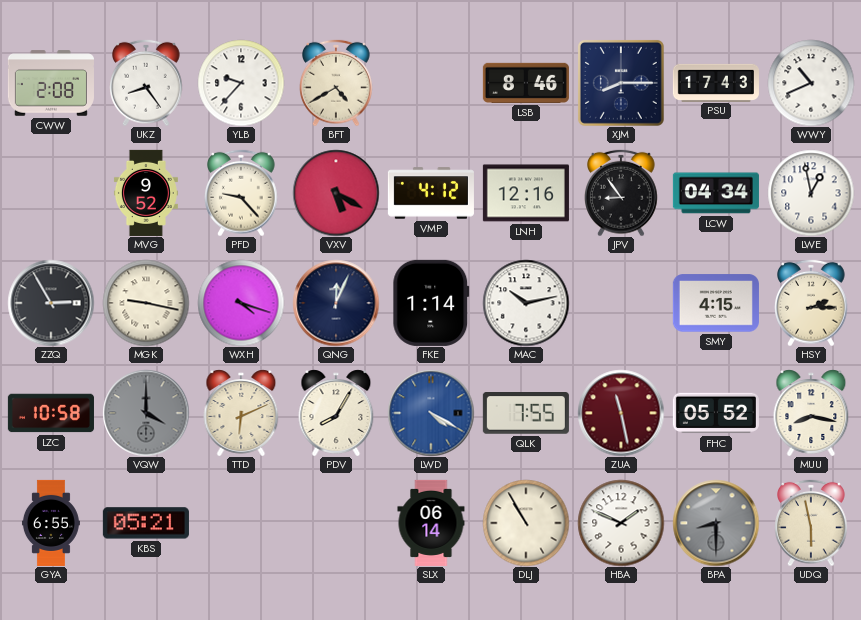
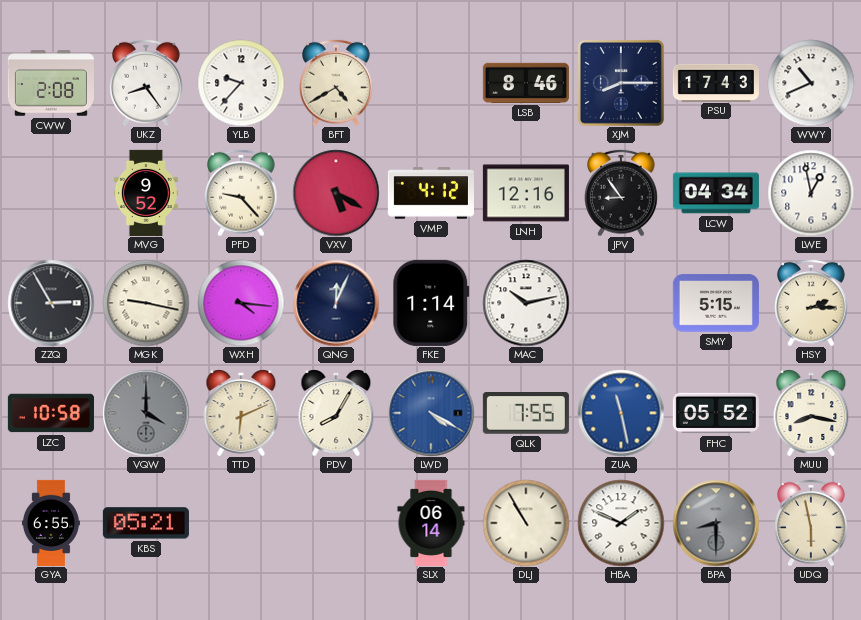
WXH: 4:18 -> 4:16 (241, 303)
SMY: 4:15 -> 5:15 (716, 303)
ZUA dial: burgundy -> blue (621, 413)
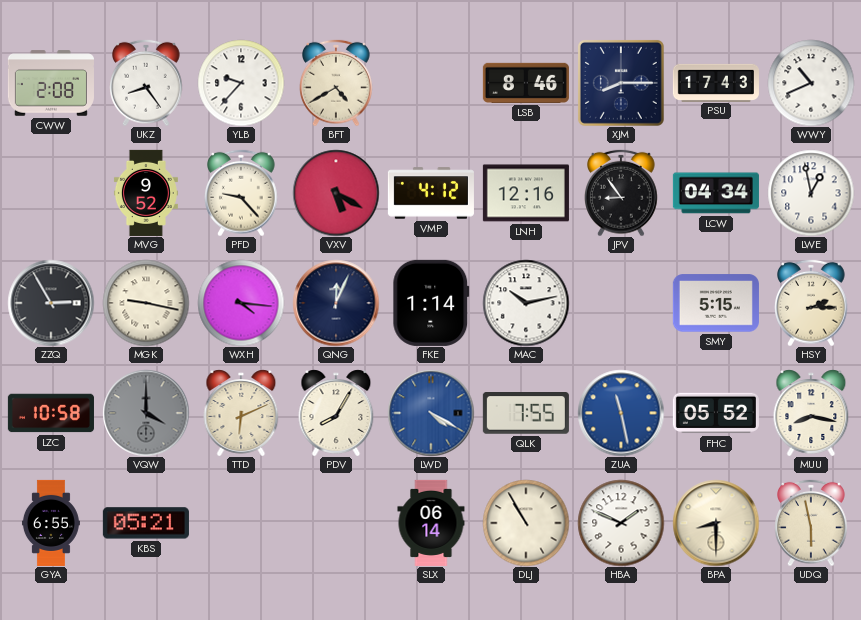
BPA dial: grey -> cream (716, 523)
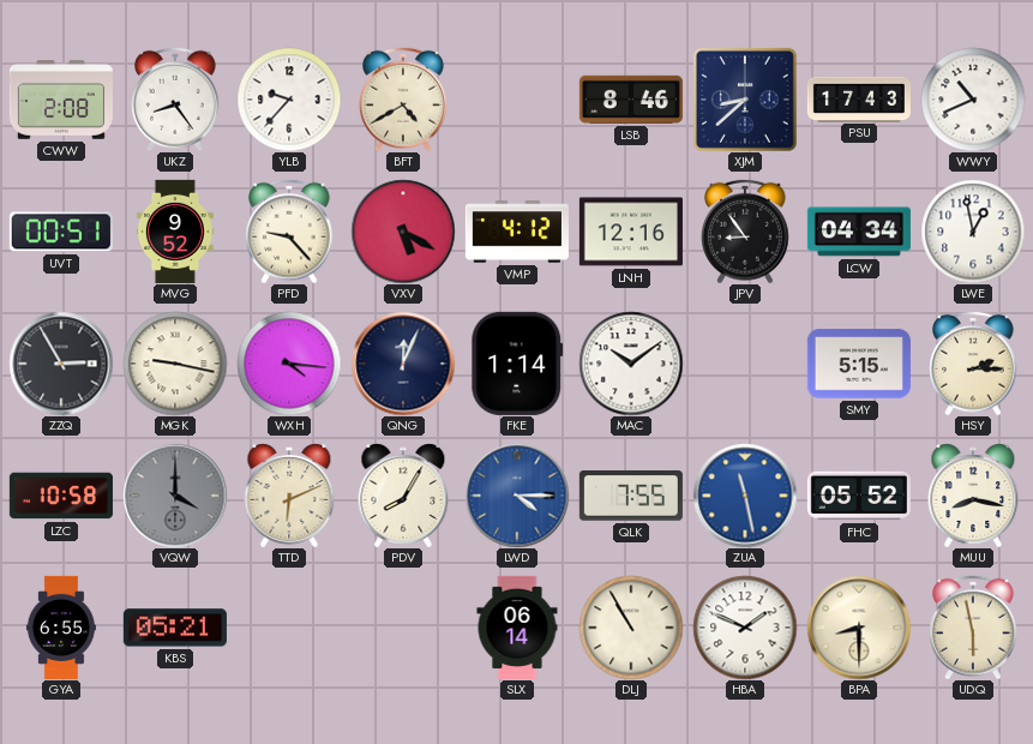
XJM: 8:15 -> 8:38 (745, 100)
UVT: none -> 00:51 (61, 232)
MAC: 10:13 -> 10:09 (631, 364)
LWD: 4:20 -> 4:15 (517, 496)
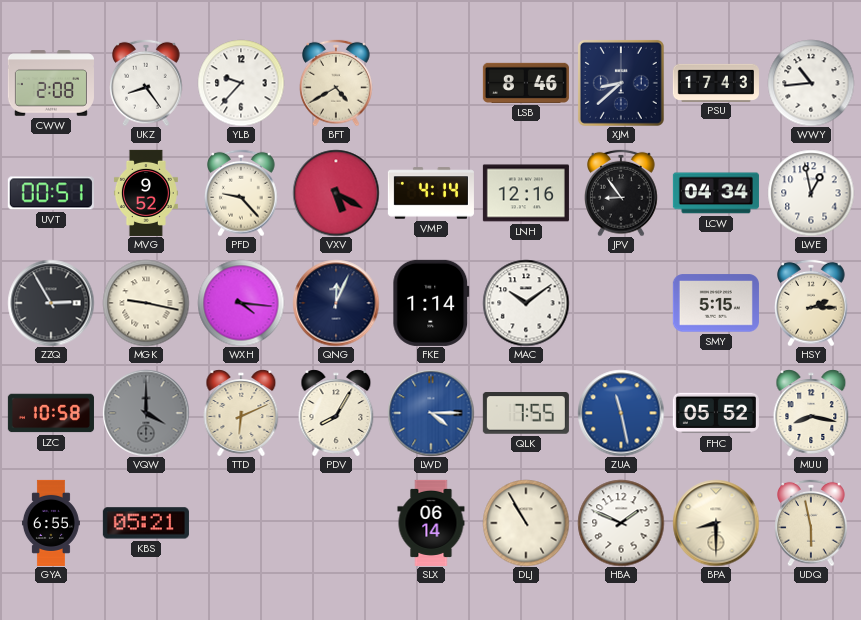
WWY: 10:41 -> 10:44 (811, 83)
VMP: 4:12 -> 4:14 (431, 193)
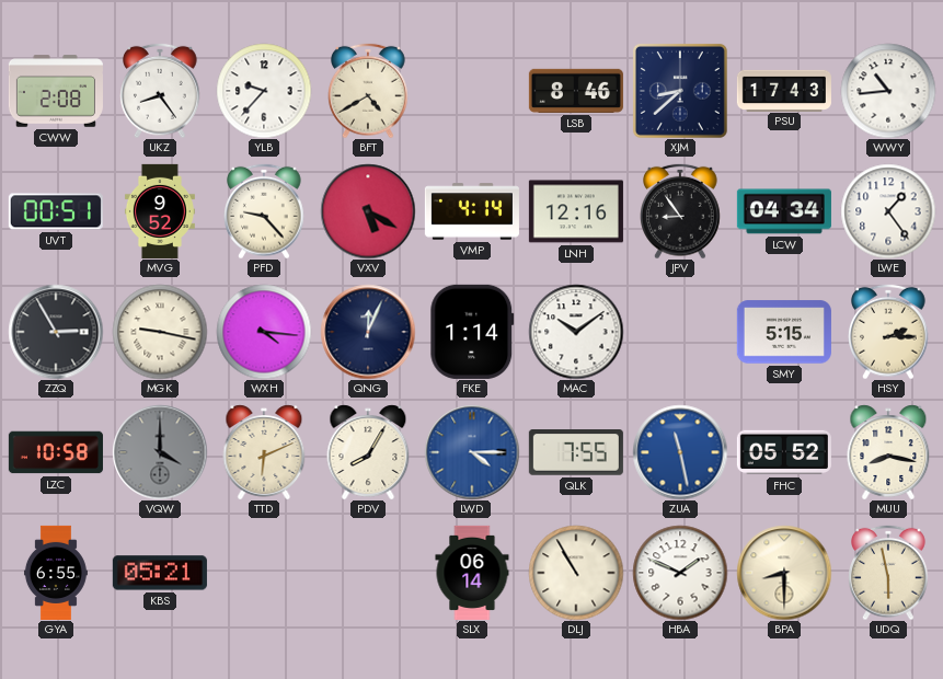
LWE: 12:58 -> 1:24 (888, 211)
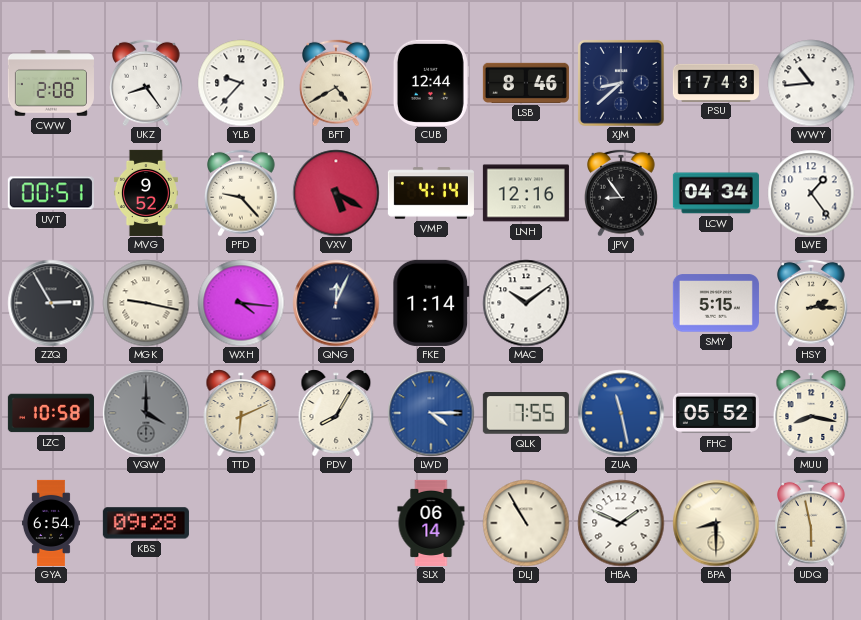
CUB: none -> 12:44 (431, 83)
GYA: 6:55 -> 6:54 (51, 523)
KBS: 05:21 -> 09:28 (146, 523)
